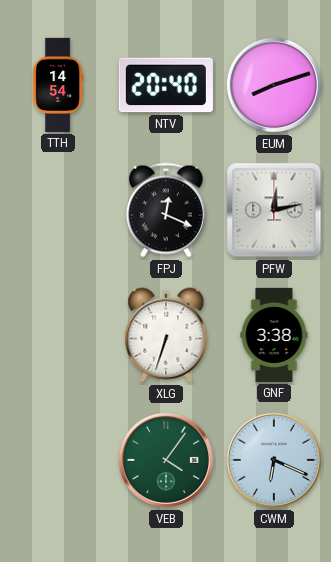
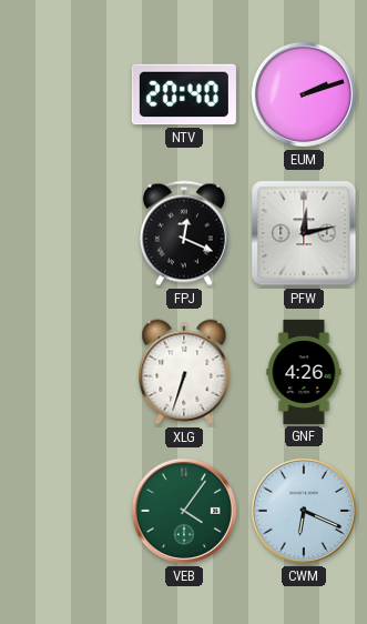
TTH: 14:54 -> none (58, 85)
EUM: 8:12 -> 2:12 (304, 94)
GNF: 3:38 -> 4:26 (304, 372)
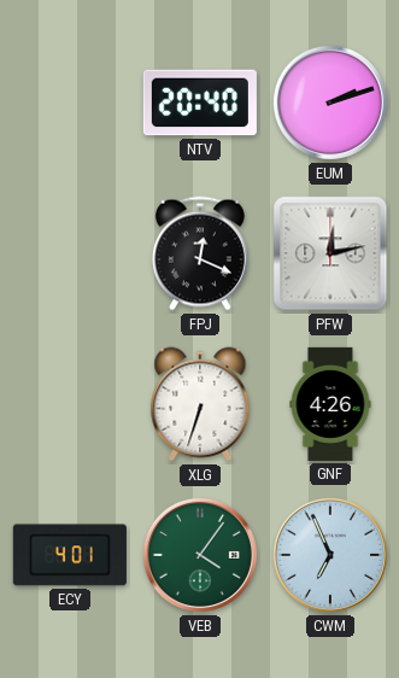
ECY: none -> 4:01 (70, 555)
CWM: 6:19 -> 6:56 (330, 555)
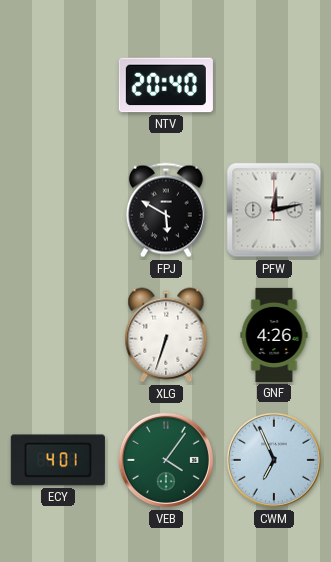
EUM: 2:12 -> none (330, 103)
FPJ: 12:19 -> 5:50 (166, 210)
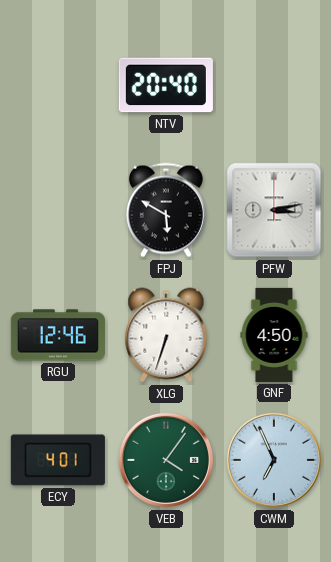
PFW: 12:13 -> 3:13 (274, 210)
RGU: none -> 12:46 (58, 335)
GNF: 4:26 -> 4:50 (274, 335)
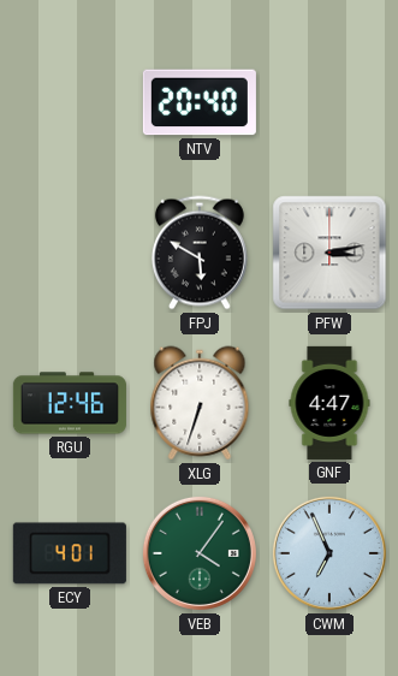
GNF: 4:50 -> 4:47 (329, 403)
